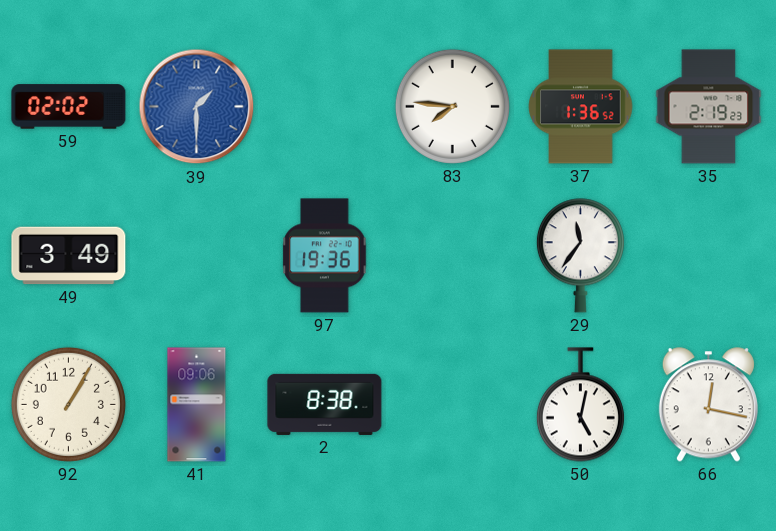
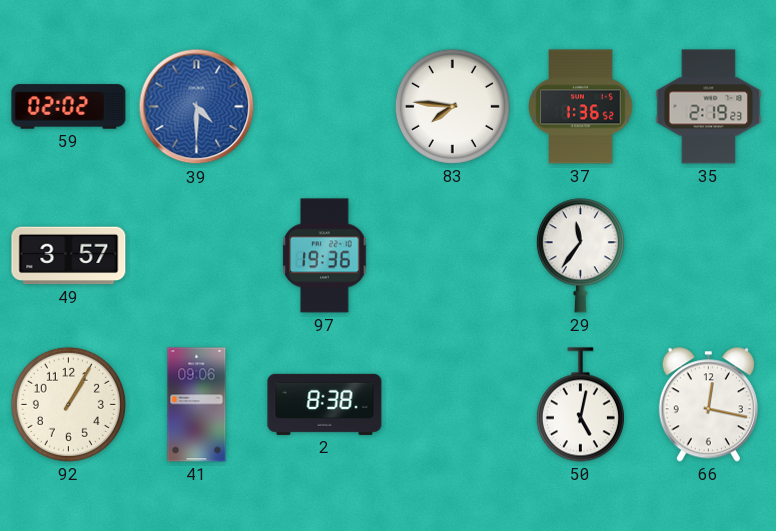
39: 1:30 -> 4:30 (197, 107)
49: 3:49 -> 3:57 (69, 256)
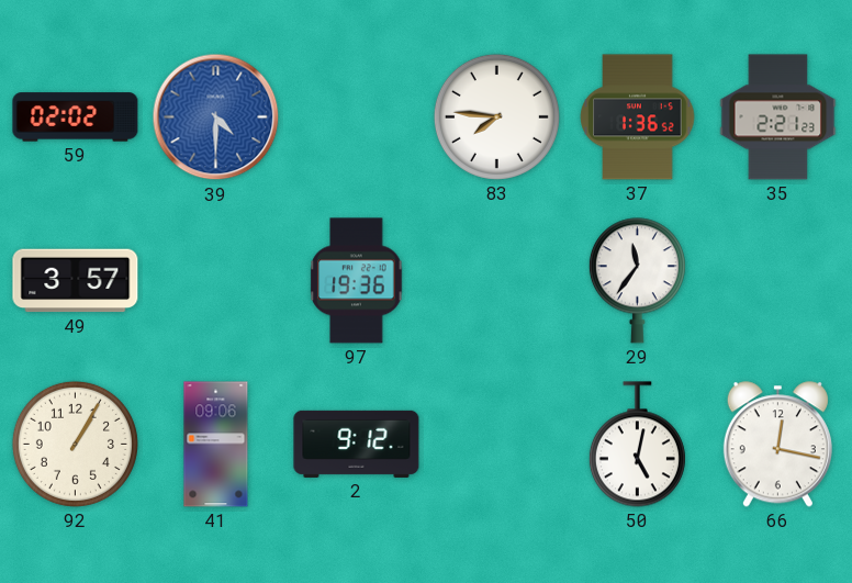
35: 2:19 -> 2:21 (778, 117)
2: 8:38 -> 9:12 (357, 444)
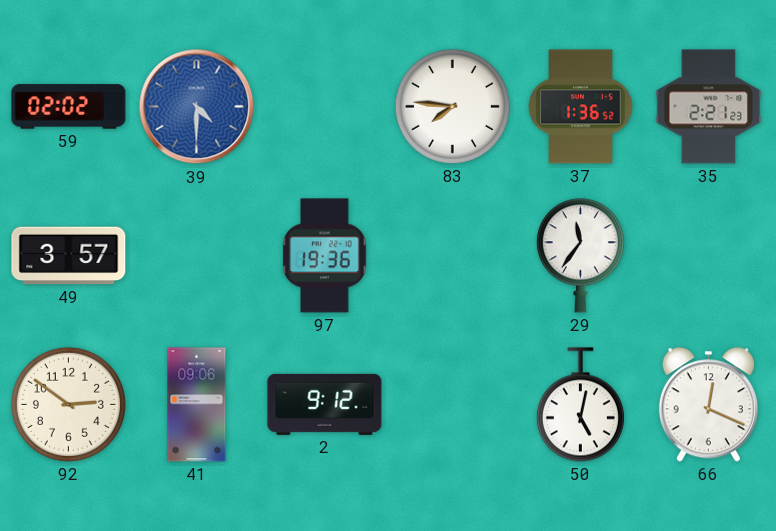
92: 1:05 -> 2:51 (68, 404)
66: 12:17 -> 12:19 (708, 405)
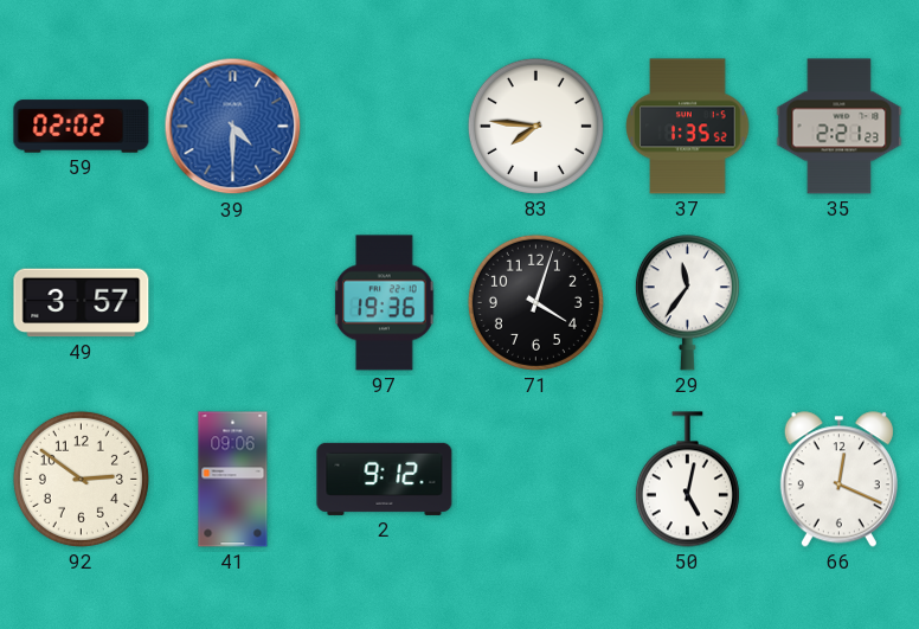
37: 1:36 -> 1:35 (688, 127)
71: none -> 4:03 (535, 302)
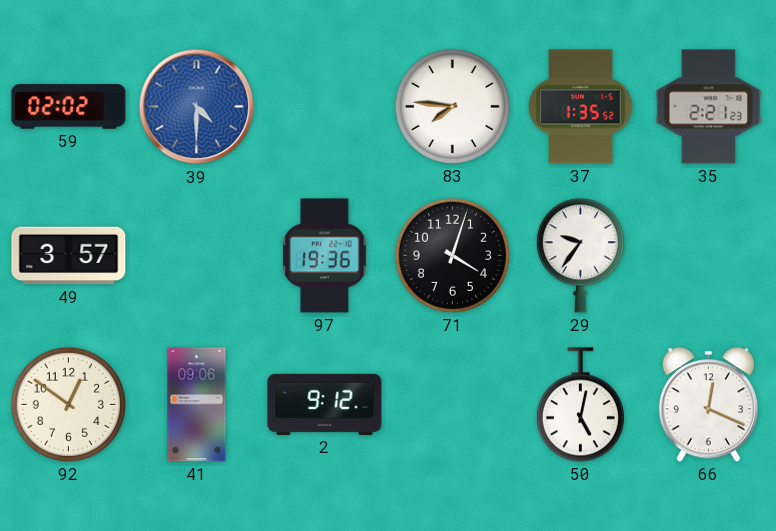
29: 11:36 -> 9:36 (580, 256)
92: 2:51 -> 12:51 (68, 404)
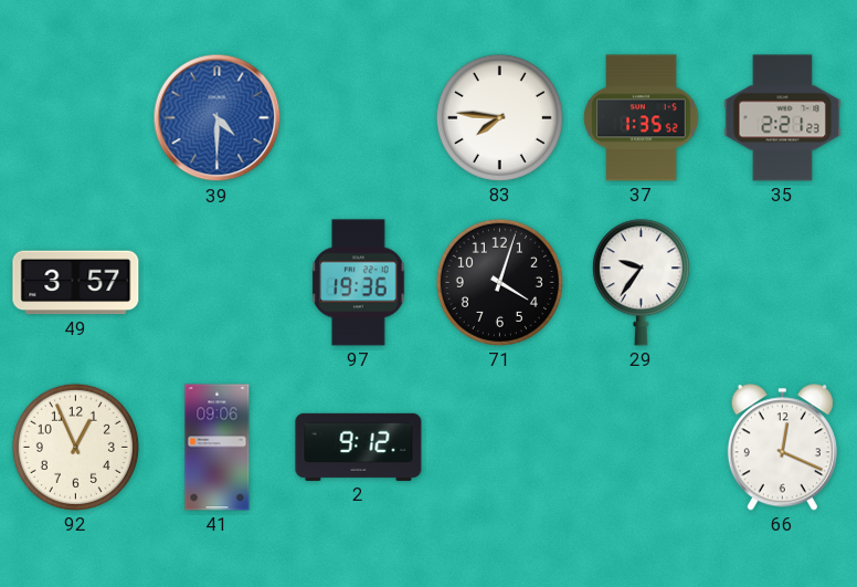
59: 02:02 -> none (69, 107)
92: 12:51 -> 12:56 (75, 447)
50: 5:02 -> none (580, 405)
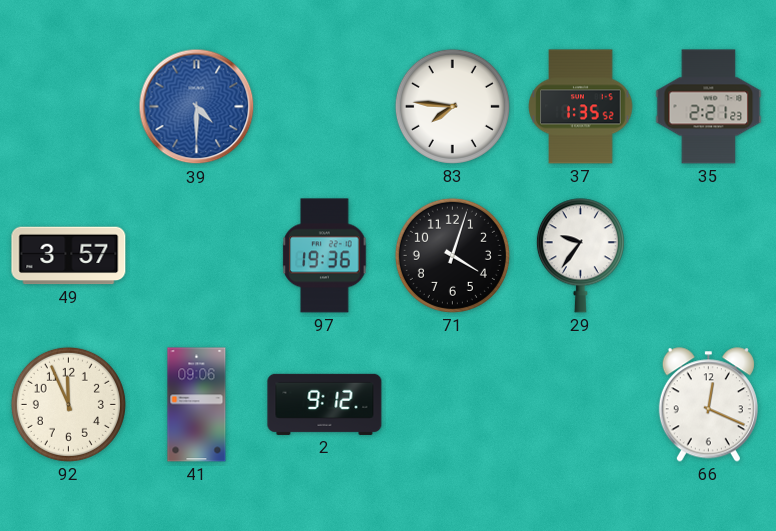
92: 12:56 -> 11:56 (68, 404)
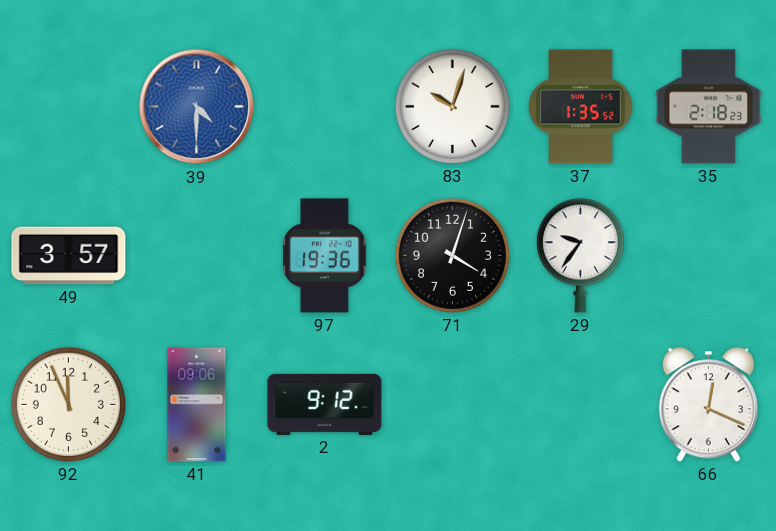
83: 7:46 -> 10:03 (452, 106)
35: 2:21 -> 2:18 (709, 107)
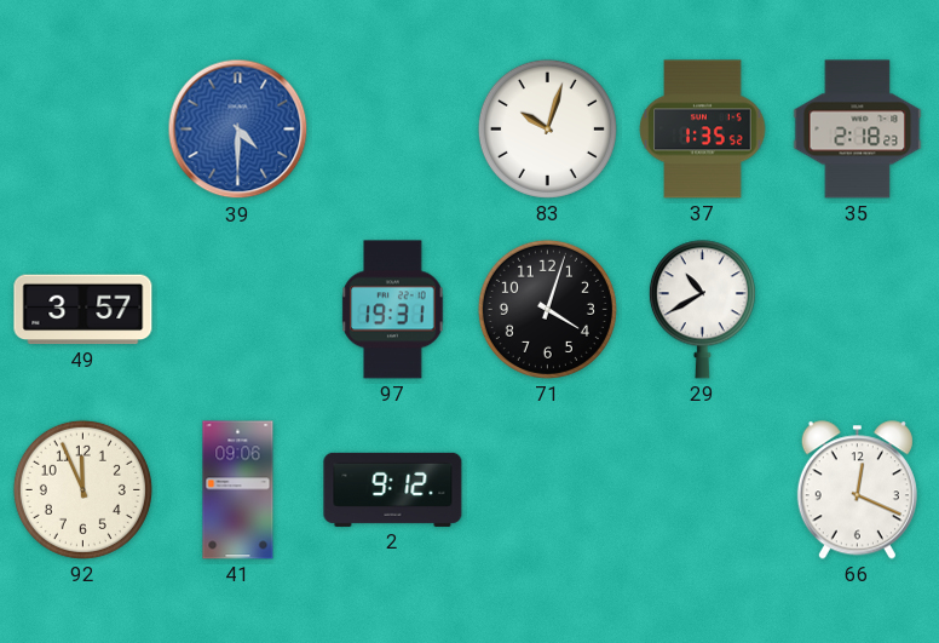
97: 19:36 -> 19:31 (393, 310)
29: 9:36 -> 10:40 (702, 310)
